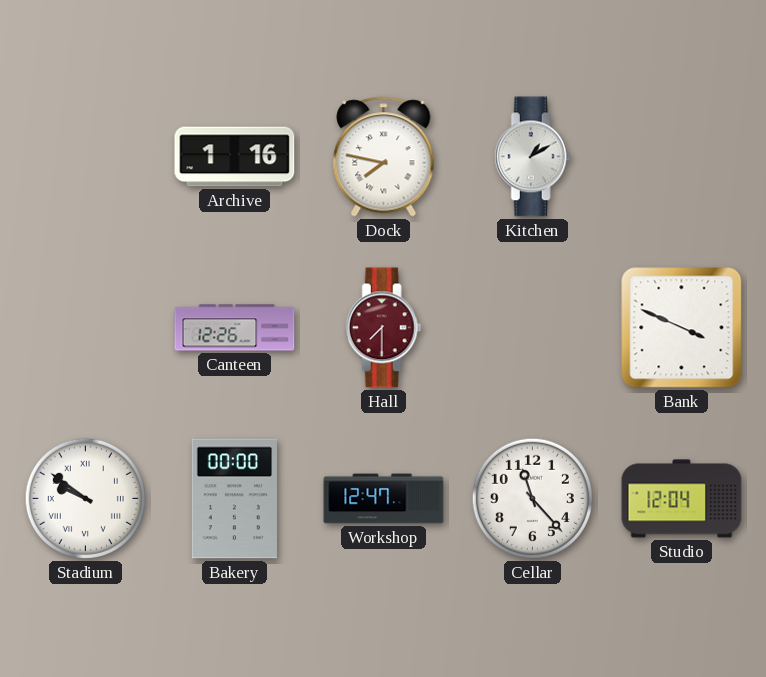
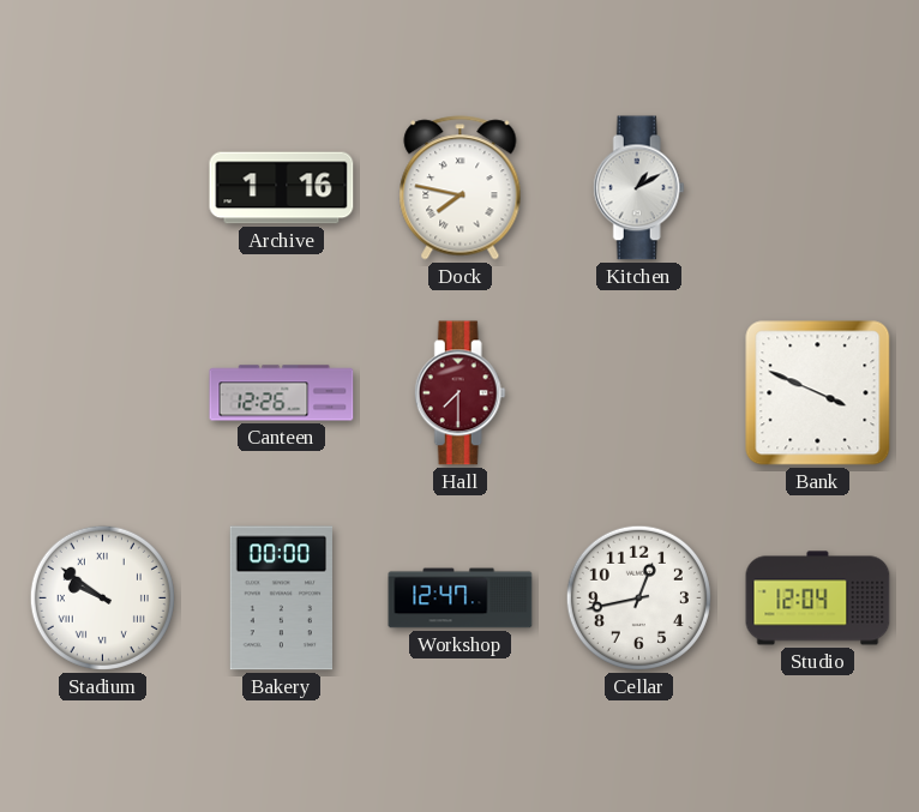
Cellar: 11:23 -> 12:43 (638, 597)
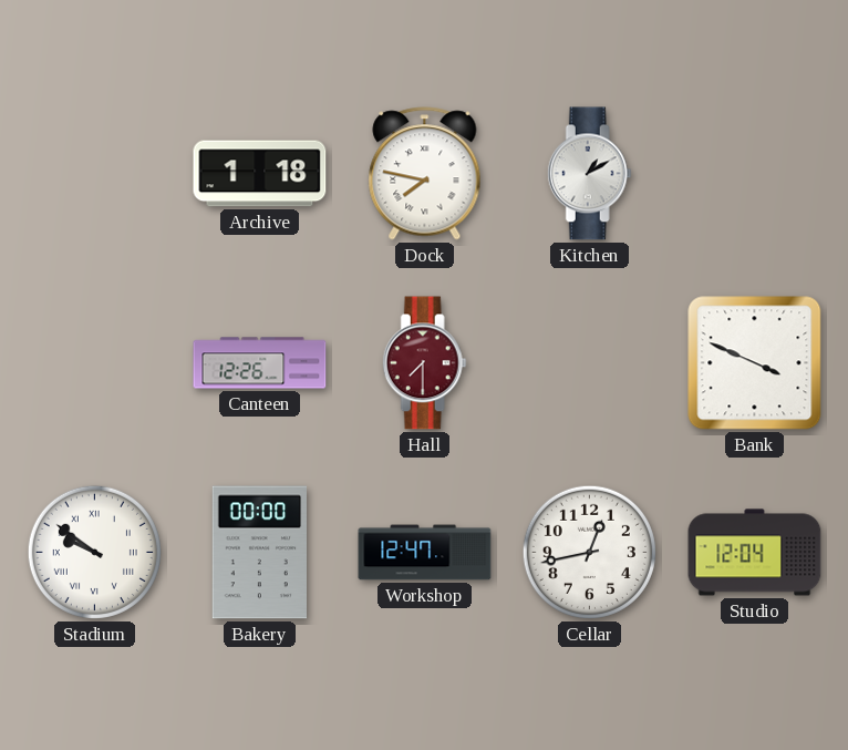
Archive: 1:16 -> 1:18 (260, 174)
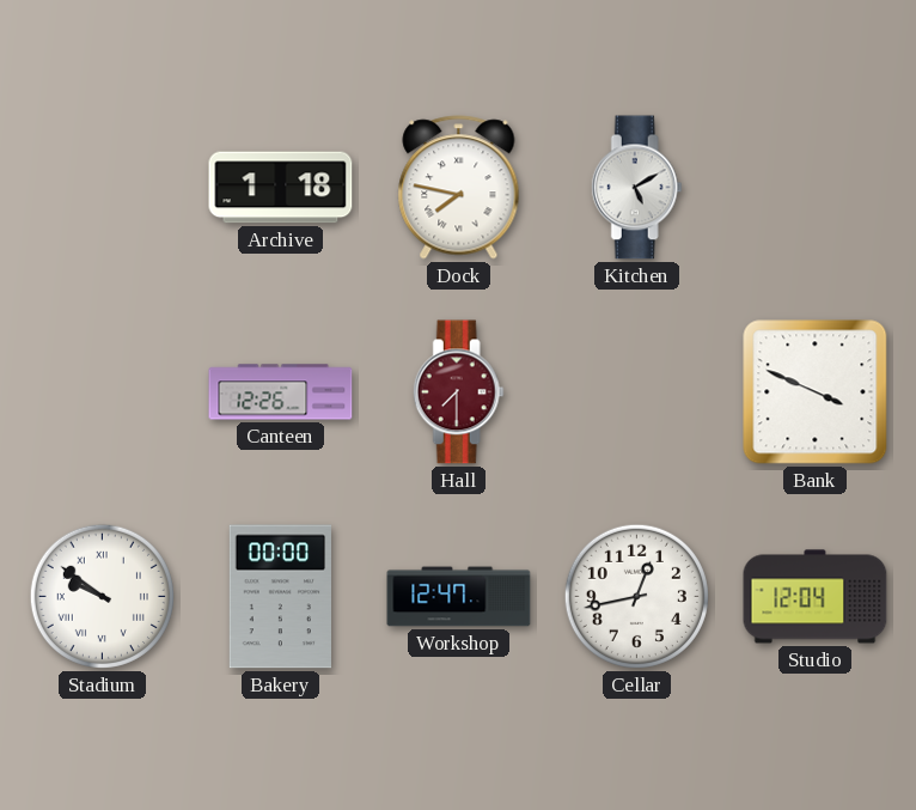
Kitchen: 1:10 -> 5:10 (636, 188)
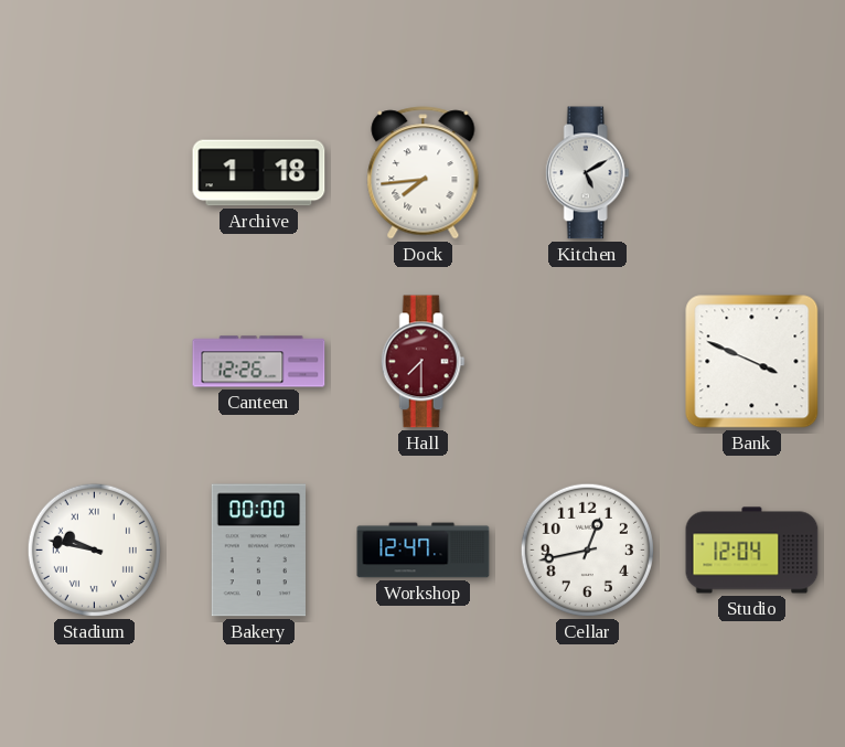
Dock: 7:47 -> 7:44 (424, 173)
Stadium: 9:51 -> 9:47 (94, 549)
